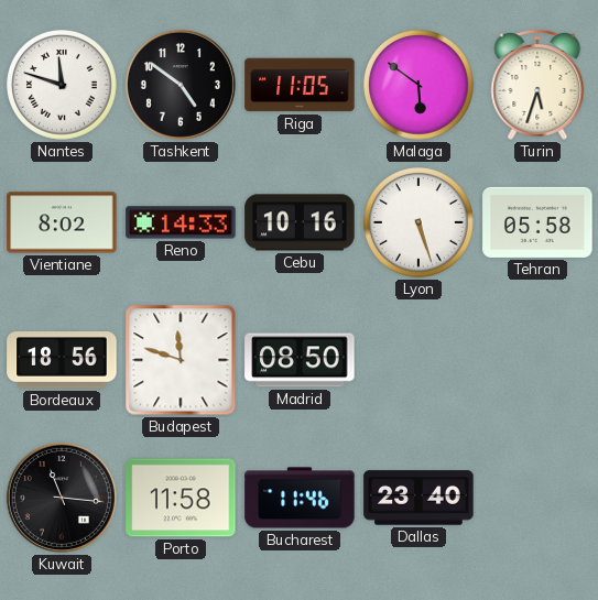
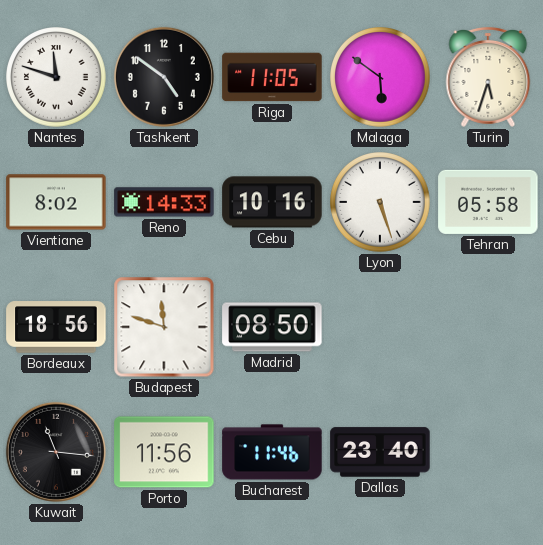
Porto: 11:58 -> 11:56 (164, 452)
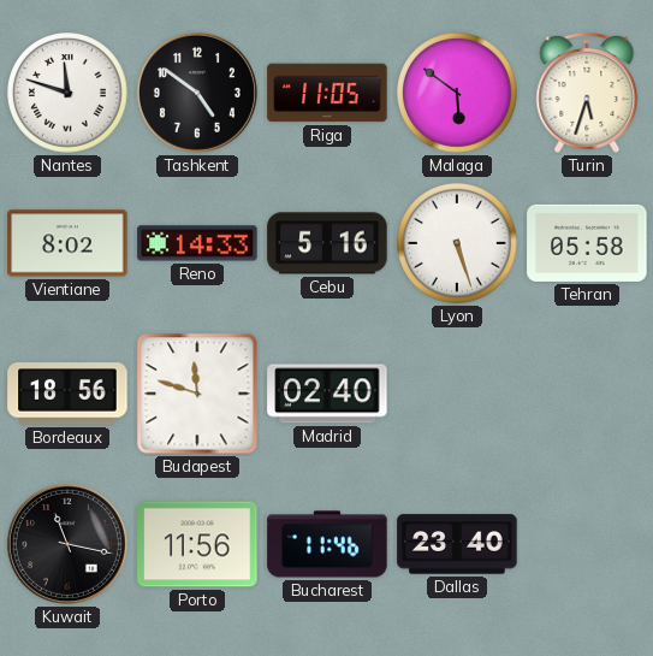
Cebu: 10:16 -> 5:16 (327, 243)
Madrid: 08:50 -> 02:40 (327, 394)
Kuwait: 11:16 -> 11:17 (67, 544)
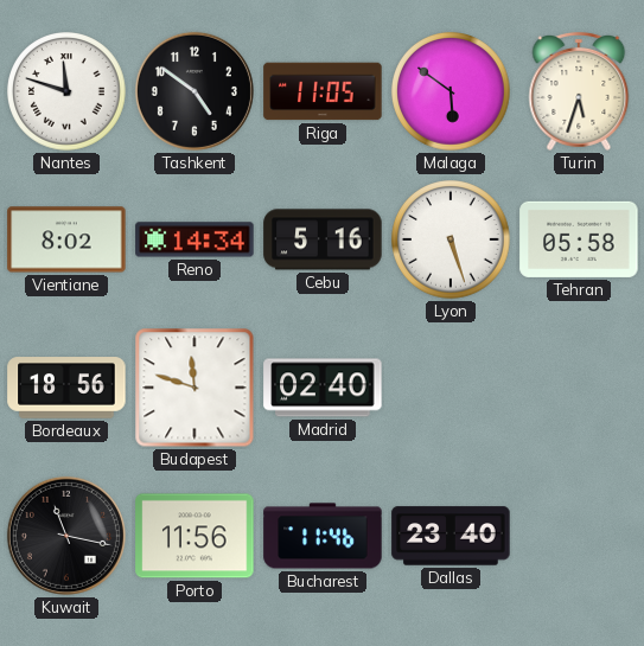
Reno: 14:33 -> 14:34 (195, 239)
